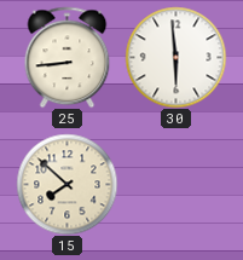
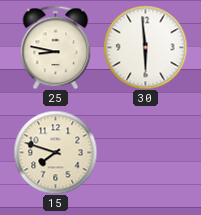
25: 8:44 -> 8:47 (56, 47)
15: 7:52 -> 7:48 (55, 152)
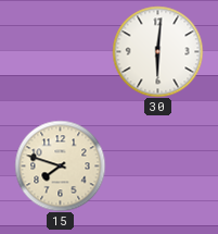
25: 8:47 -> none (56, 47)
30: 5:59 -> 6:01 (157, 51)
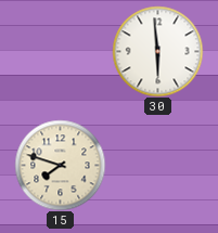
30: 6:01 -> 5:59 (157, 51)
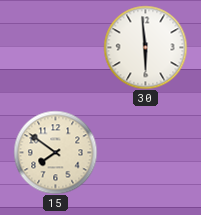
15: 7:48 -> 7:51 (55, 152)
